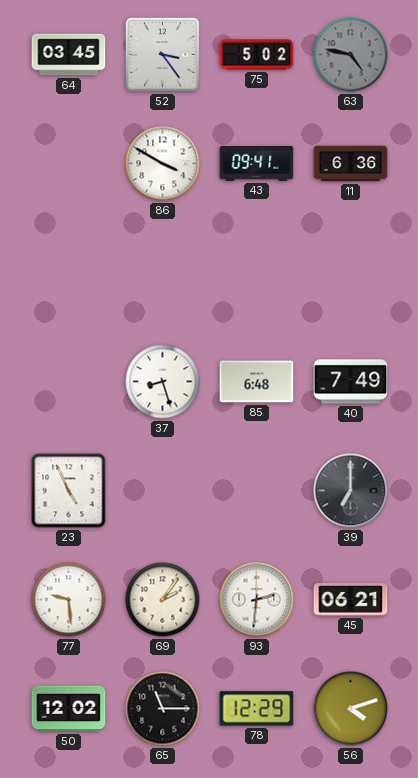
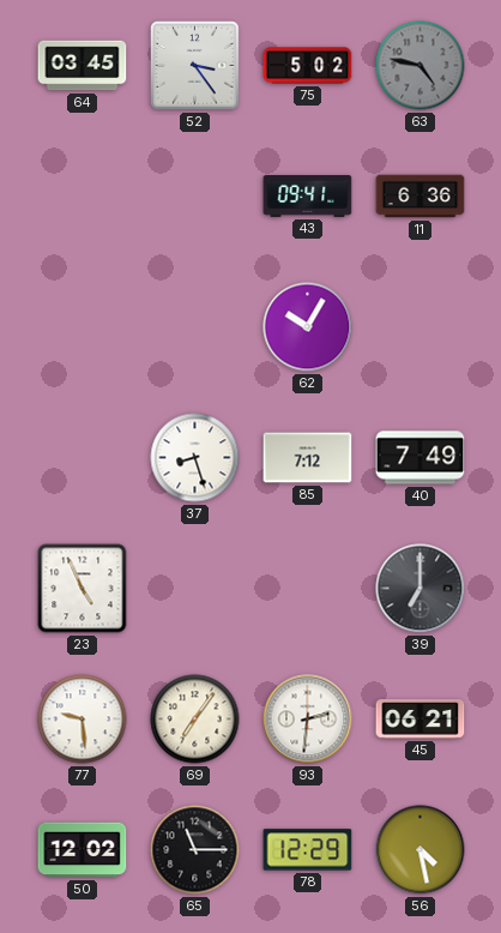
86: 3:50 -> none (163, 164)
62: none -> 10:05 (308, 327)
85: 6:48 -> 7:12 (308, 458)
69: 2:06 -> 7:06 (195, 720)
56: 4:12 -> 4:28 (421, 850)
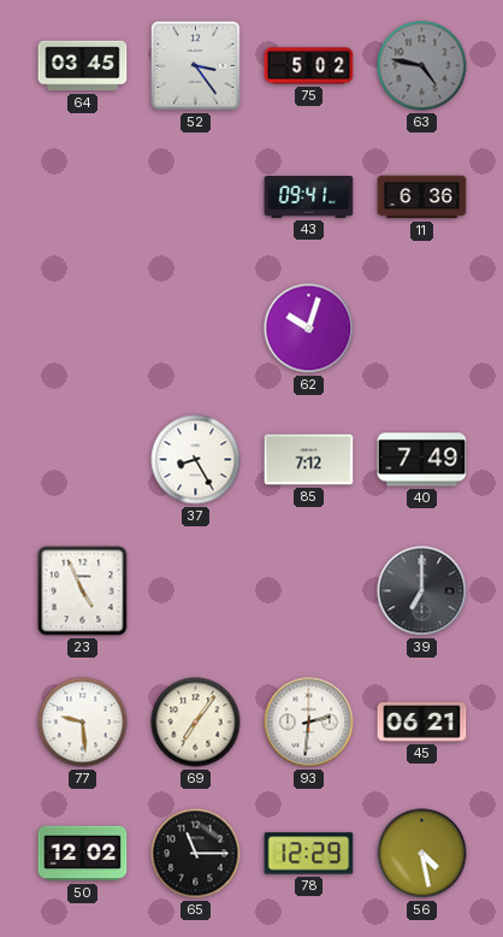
62: 10:05 -> 10:03 (309, 329)
37: 8:27 -> 8:25 (196, 460)
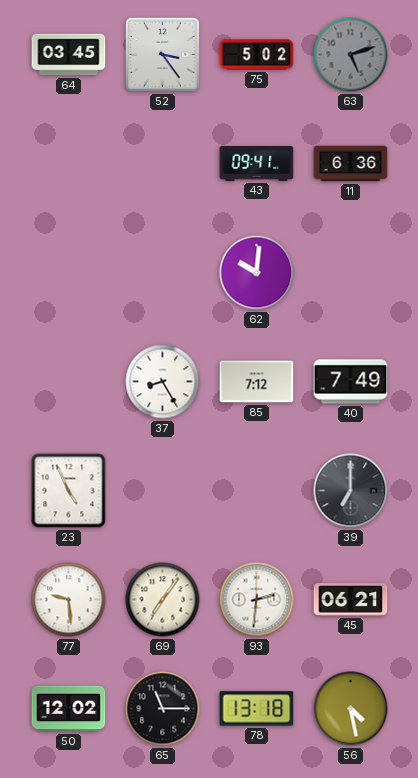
63: 4:47 -> 5:12 (351, 55)
62: 10:03 -> 10:01 (257, 273)
78: 12:29 -> 13:18 (257, 709)
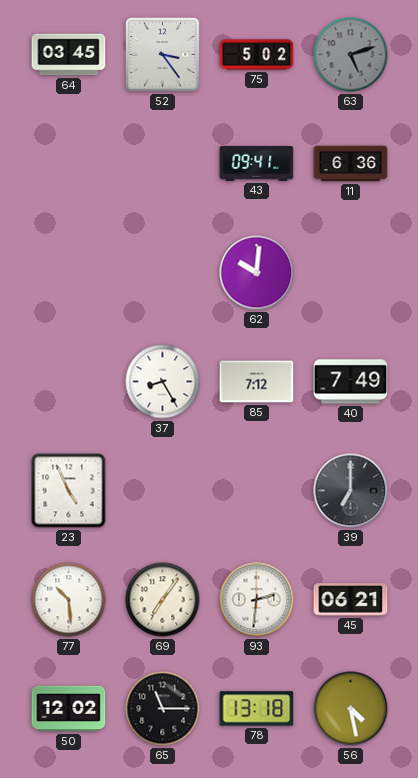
77: 9:29 -> 10:29 (69, 600)
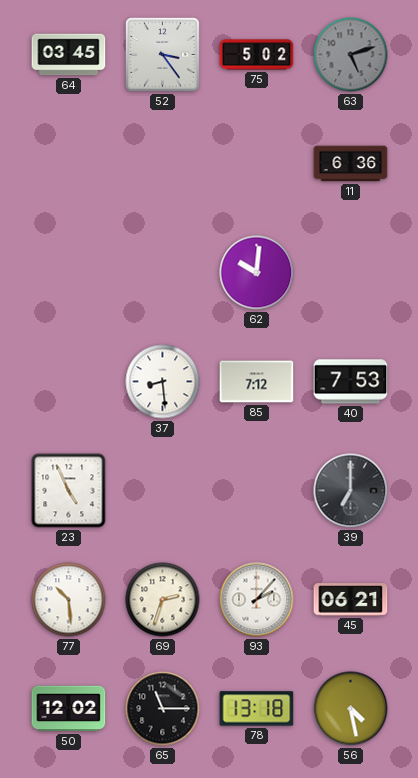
43: 09:41 -> none (257, 164)
37: 8:25 -> 8:29 (163, 382)
40: 7:49 -> 7:53 (351, 382)
69: 7:06 -> 2:33 (163, 600)
93: 2:31 -> 2:07 (257, 600)
